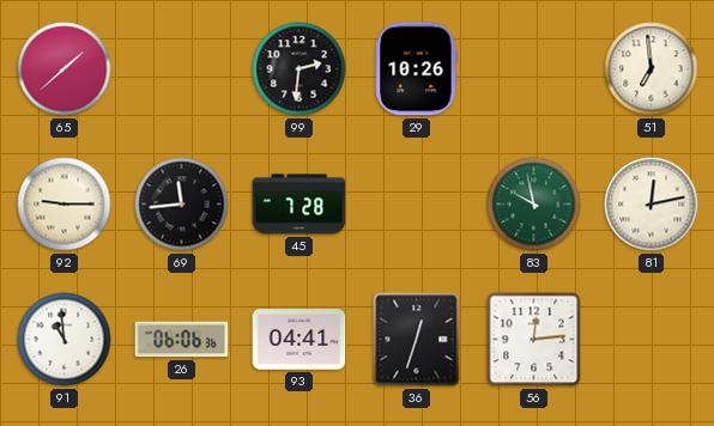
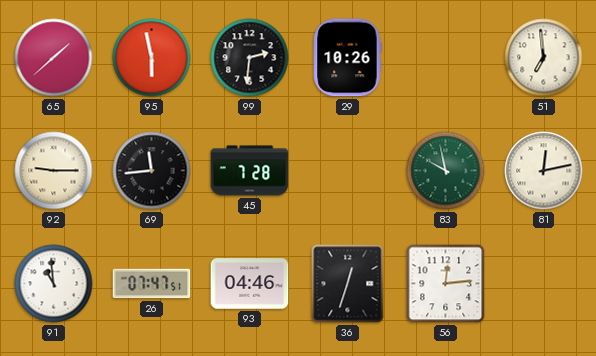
95: none -> 5:58 (152, 58)
26: 06:06 -> 07:47 (152, 284)
93: 04:41 -> 04:46 (250, 284)
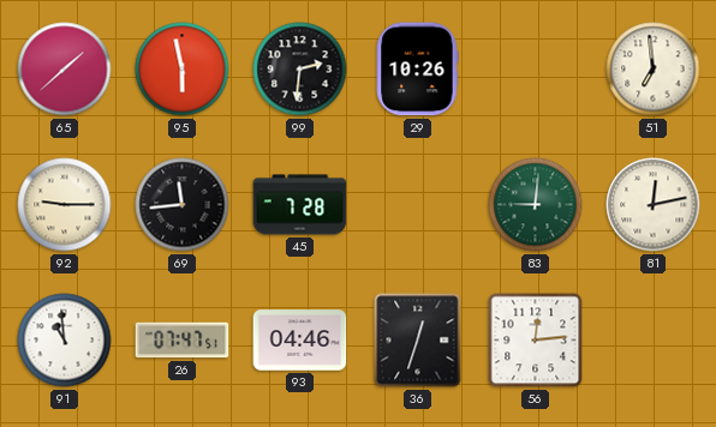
83: 9:58 -> 9:01 (536, 205)
